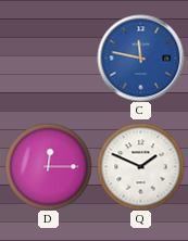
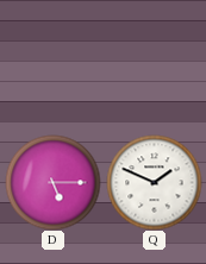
C: 11:47 -> none (140, 58)
D: 12:15 -> 5:15 (52, 182)
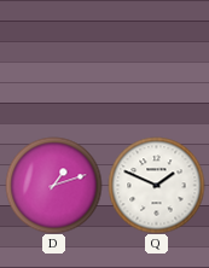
D: 5:15 -> 1:12 (53, 185)
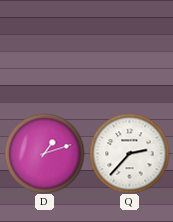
Q: 1:49 -> 2:37 (129, 153)
